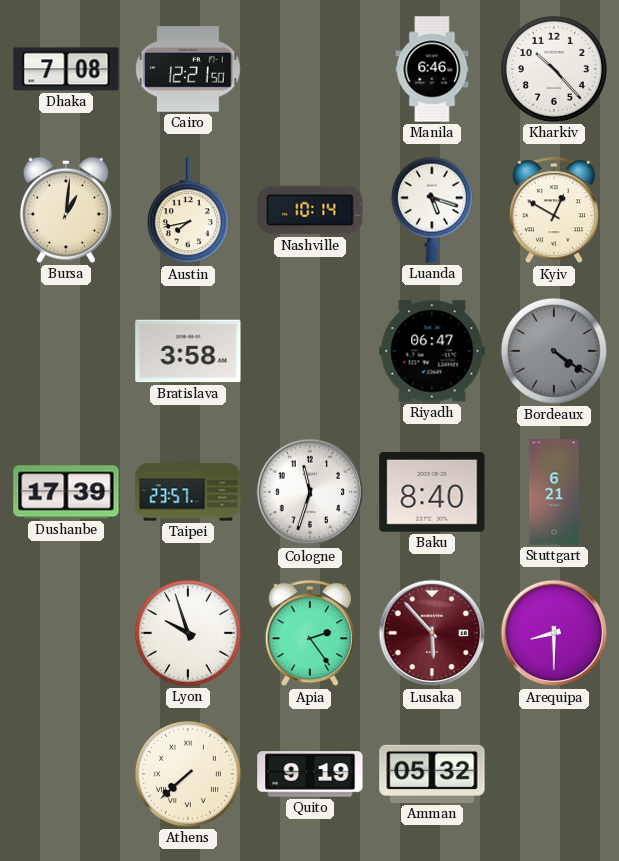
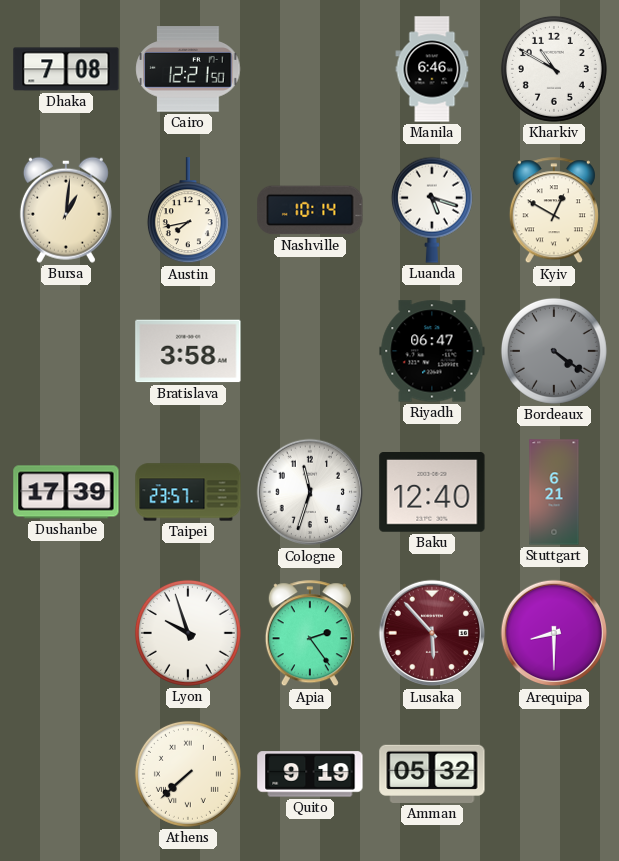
Kharkiv: 10:23 -> 10:50 (554, 69)
Baku: 8:40 -> 12:40 (432, 493)
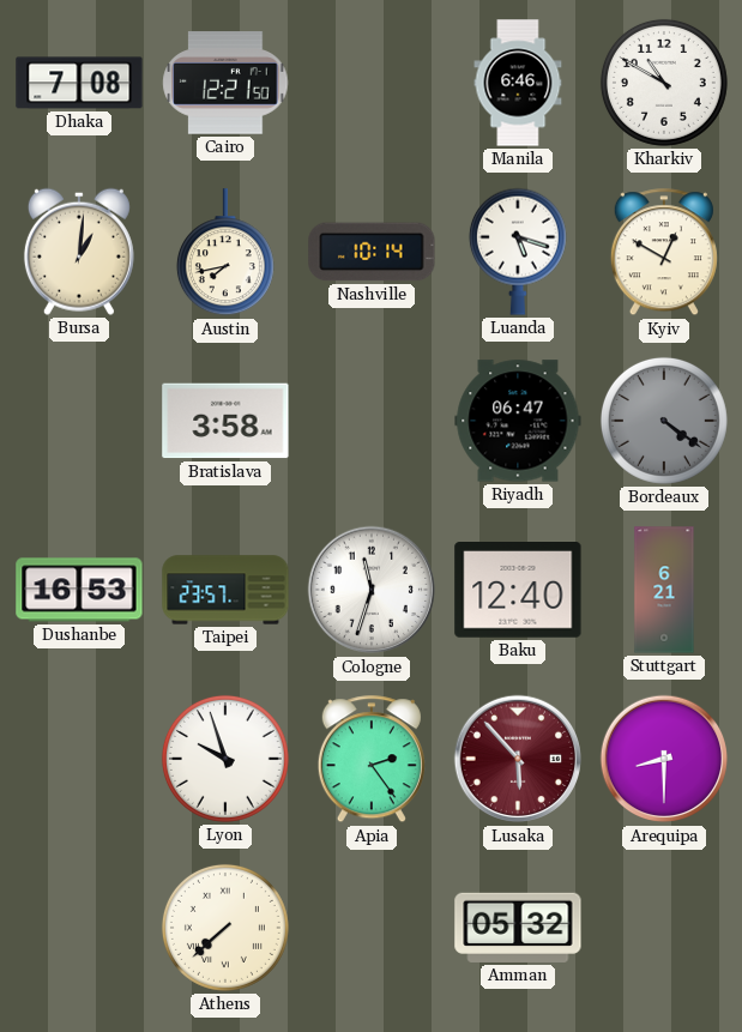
Dushanbe: 17:39 -> 16:53 (79, 590)
Quito: 9:19 -> none (310, 774)
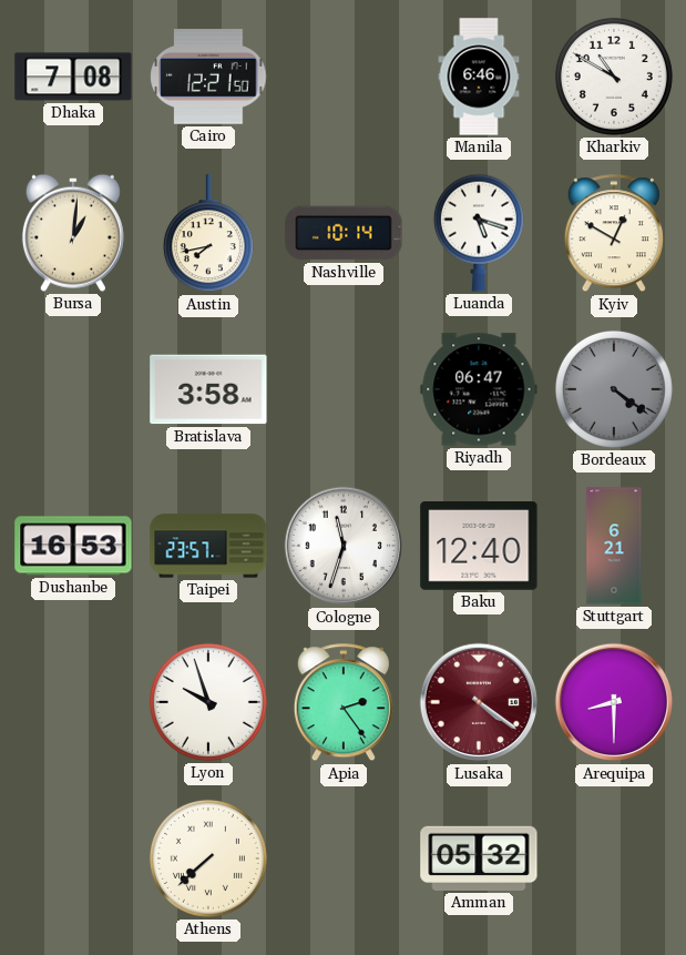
Lusaka: 5:53 -> 4:21 (478, 702)
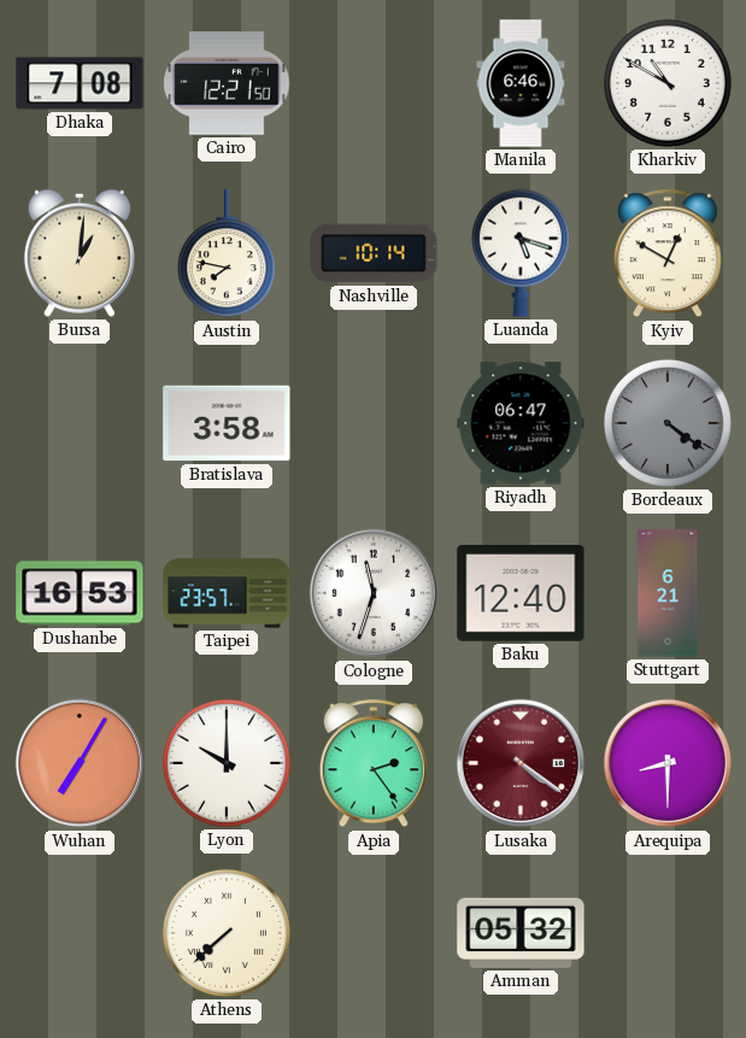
Austin: 7:43 -> 7:47 (227, 254)
Wuhan: none -> 7:05 (78, 763)
Lyon: 9:57 -> 10:00 (227, 763)
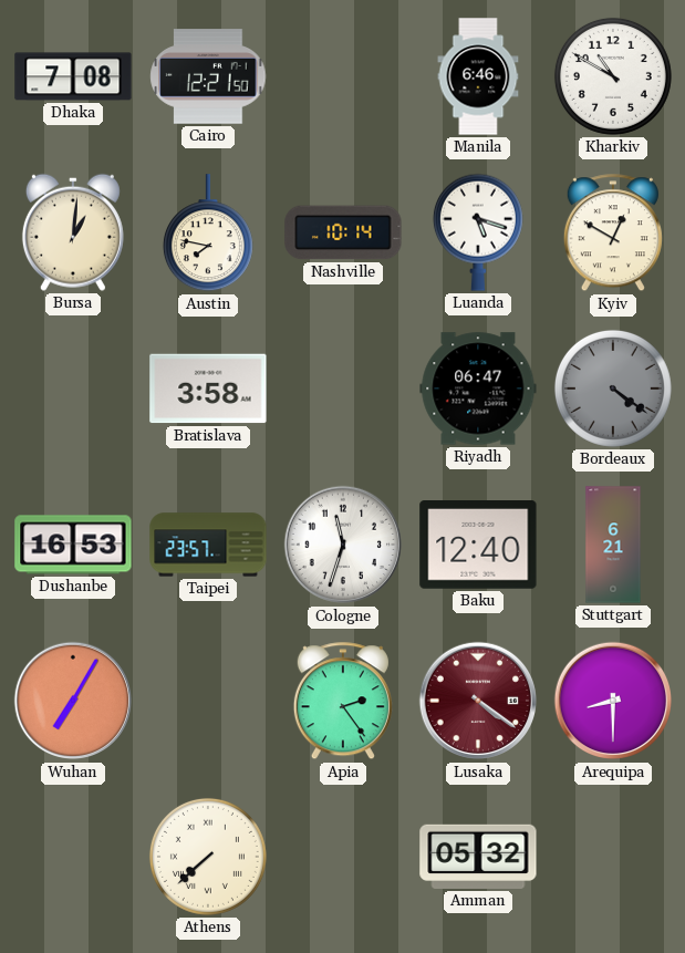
Lyon: 10:00 -> none (227, 763)
